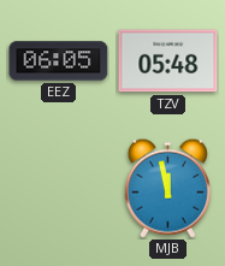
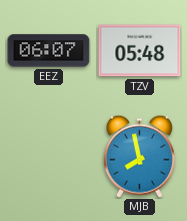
EEZ: 06:05 -> 06:07 (49, 51)
MJB: 11:58 -> 7:58 (139, 156)
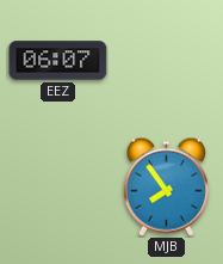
TZV: 05:48 -> none (140, 51)
MJB: 7:58 -> 7:54 (166, 186)
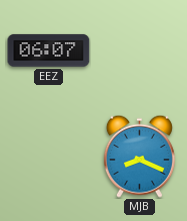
MJB: 7:54 -> 8:19 (139, 156)
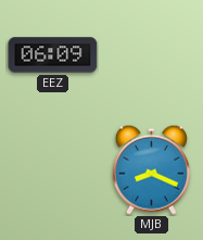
EEZ: 06:07 -> 06:09 (53, 55)
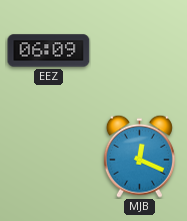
MJB: 8:19 -> 12:19 (139, 156)
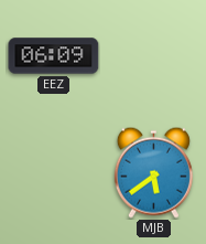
MJB: 12:19 -> 5:39 (153, 172)
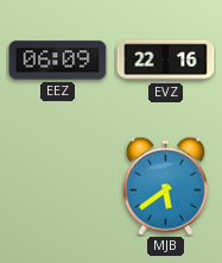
EVZ: none -> 22:16 (166, 61)
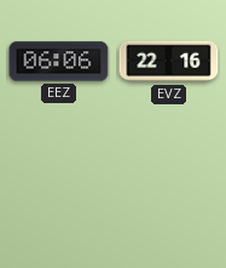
EEZ: 06:09 -> 06:06 (59, 62)
MJB: 5:39 -> none (165, 186)
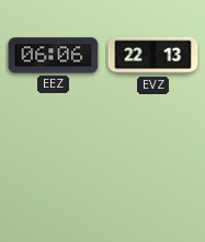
EVZ: 22:16 -> 22:13 (153, 56)
